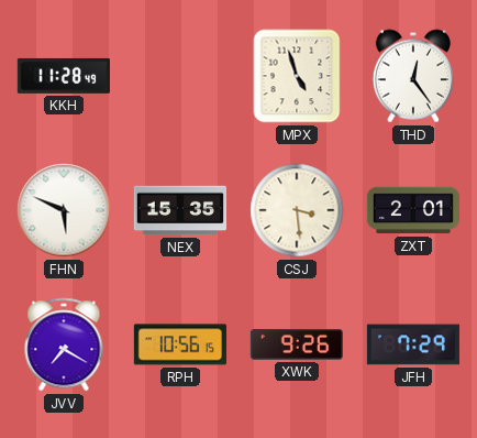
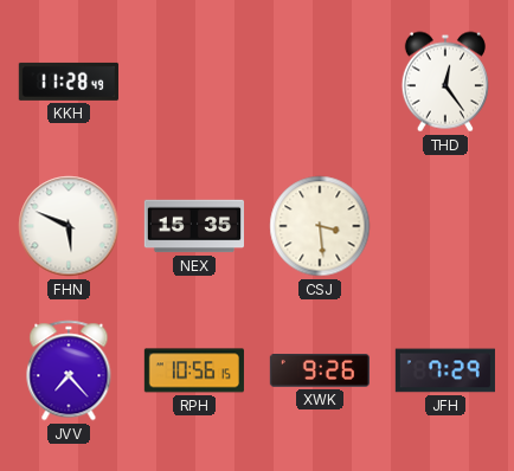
MPX: 4:57 -> none (297, 76)
ZXT: 2:01 -> none (413, 210)
JVV: 7:20 -> 7:23 (69, 370)
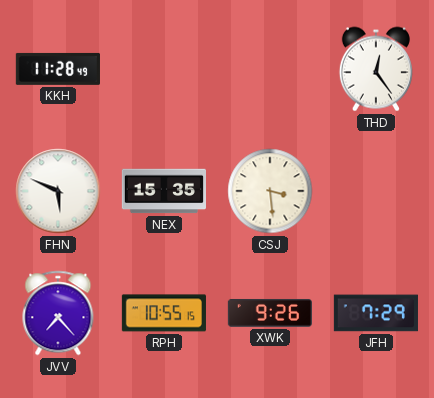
RPH: 10:56 -> 10:55 (164, 313)
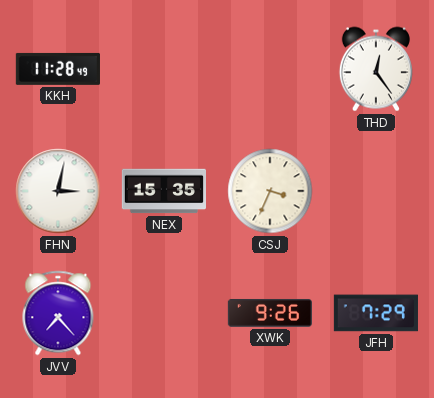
FHN: 5:49 -> 3:02 (58, 191)
CSJ: 3:29 -> 3:34 (270, 191)
RPH: 10:55 -> none (164, 313)
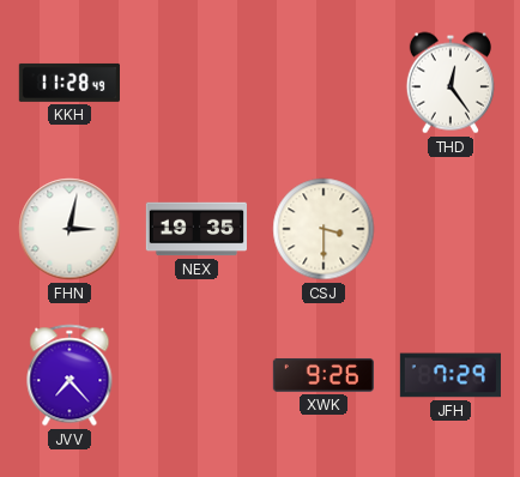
NEX: 15:35 -> 19:35 (195, 229)
CSJ: 3:34 -> 3:30 (324, 229)
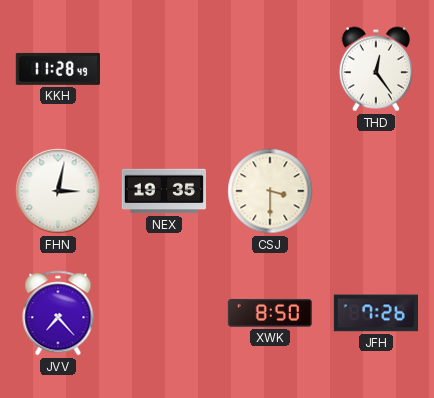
XWK: 9:26 -> 8:50 (270, 313)
JFH: 7:29 -> 7:26 (376, 313)
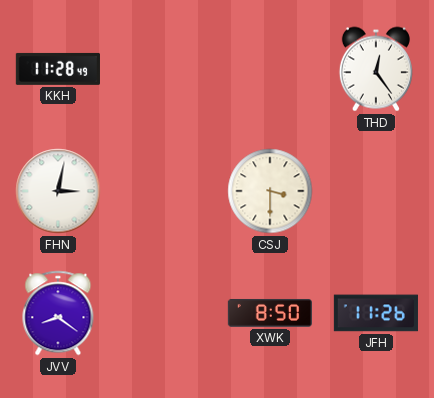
NEX: 19:35 -> none (163, 191)
JVV: 7:23 -> 8:21 (58, 313)
JFH: 7:26 -> 11:26 (376, 313)
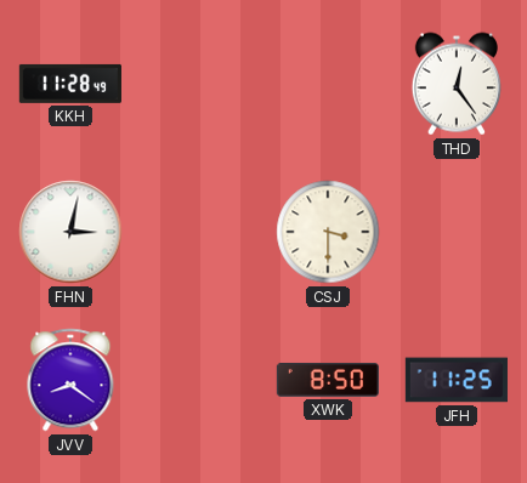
JFH: 11:26 -> 11:25 (457, 380)
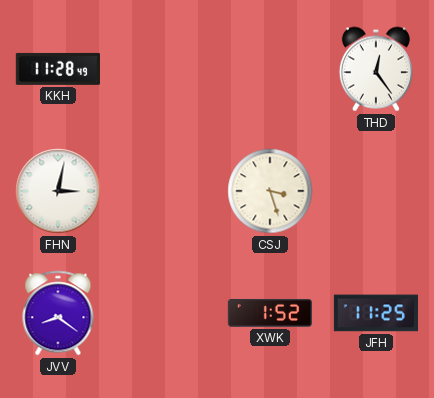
CSJ: 3:30 -> 3:27 (270, 191)
XWK: 8:50 -> 1:52 (270, 313)
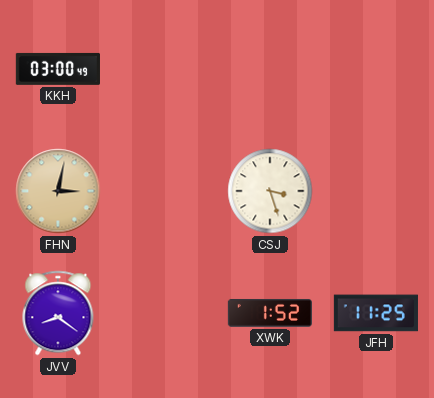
KKH: 11:28 -> 03:00 (58, 69)
THD: 12:24 -> none (376, 69)
FHN dial: white -> champagne (58, 191)
